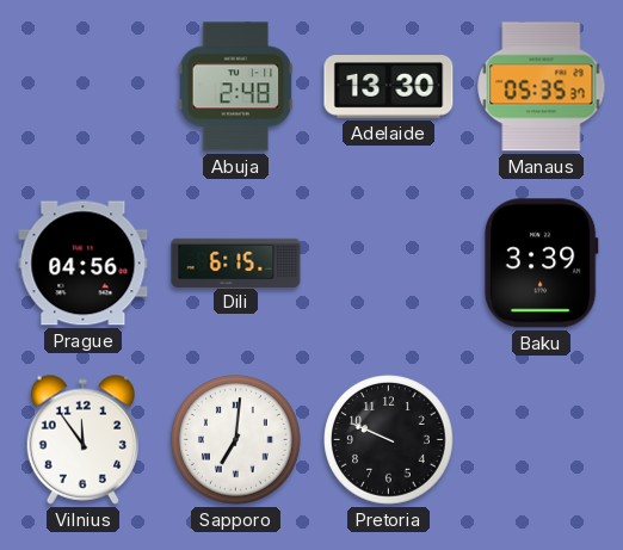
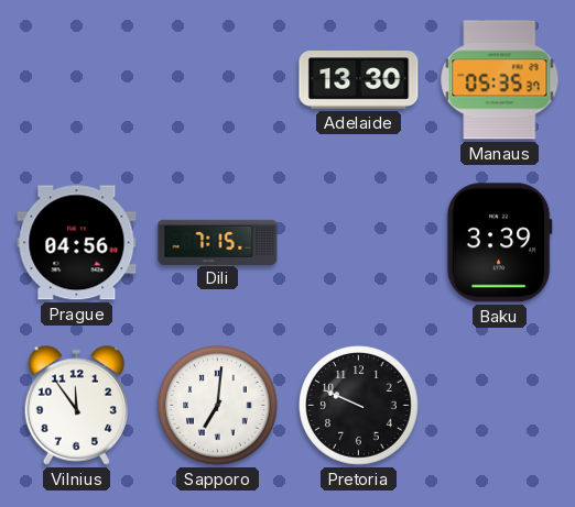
Abuja: 2:48 -> none (236, 87)
Dili: 6:15 -> 7:15 (218, 242)
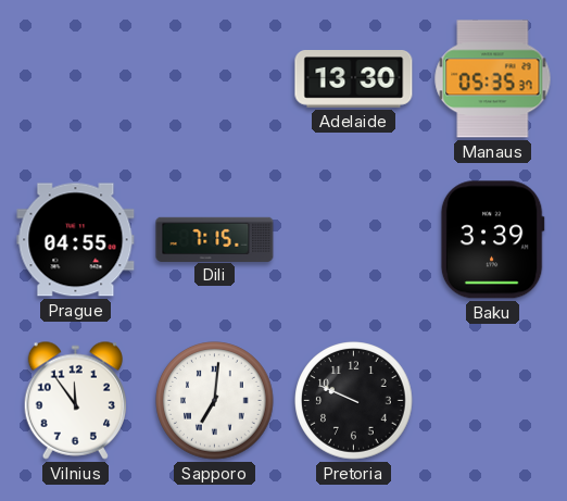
Prague: 04:56 -> 04:55 (76, 240)
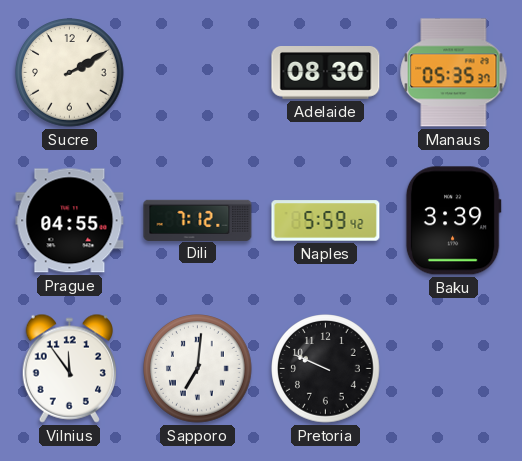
Sucre: none -> 2:10 (70, 73)
Adelaide: 13:30 -> 08:30 (326, 73)
Dili: 7:15 -> 7:12 (198, 220)
Naples: none -> 5:59 (326, 221)
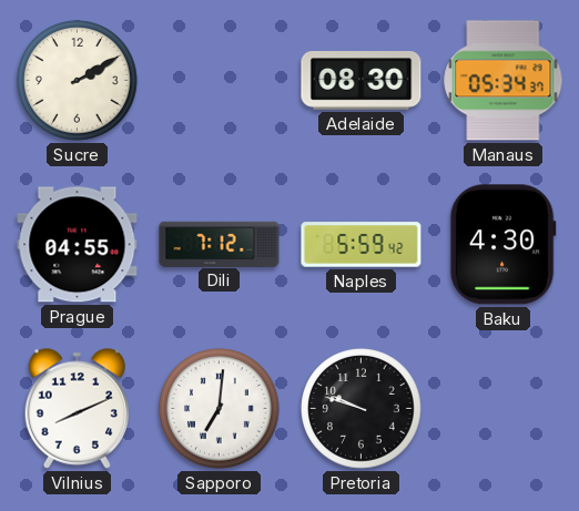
Manaus: 05:35 -> 05:34 (504, 81)
Baku: 3:39 -> 4:30 (502, 245)
Vilnius: 11:54 -> 8:11 (77, 408)
Pretoria: 9:49 -> 9:48 (362, 409)
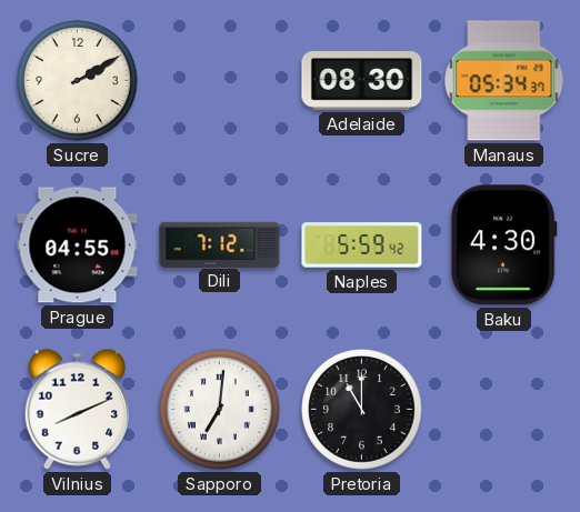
Pretoria: 9:48 -> 11:00 (362, 410)
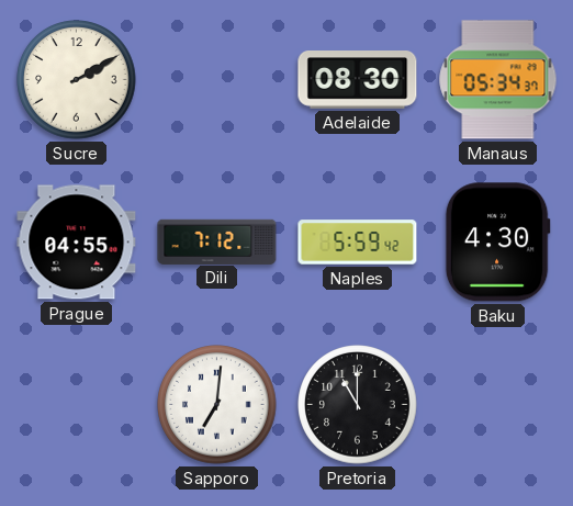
Vilnius: 8:11 -> none (77, 409)
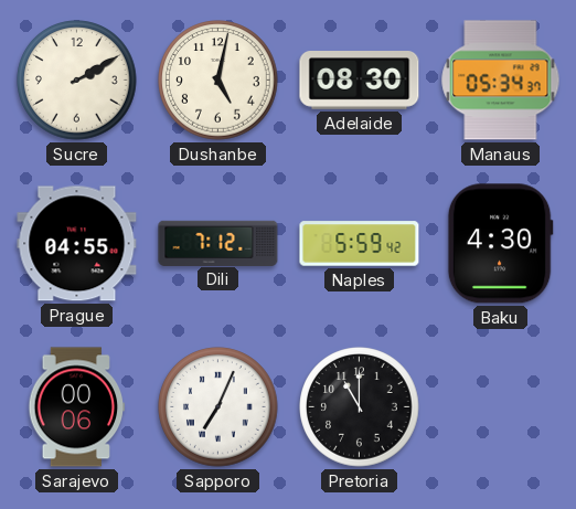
Dushanbe: none -> 5:02 (218, 81)
Sarajevo: none -> 00:06 (77, 407)
Sapporo: 7:01 -> 7:04 (218, 407)
